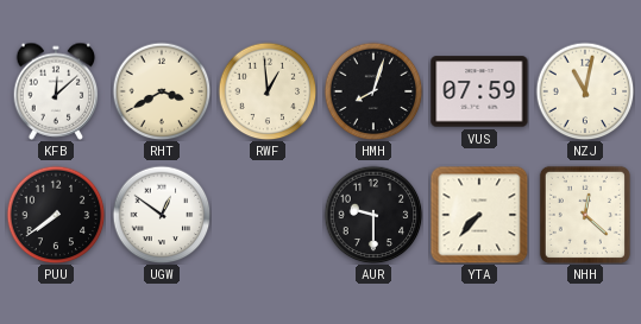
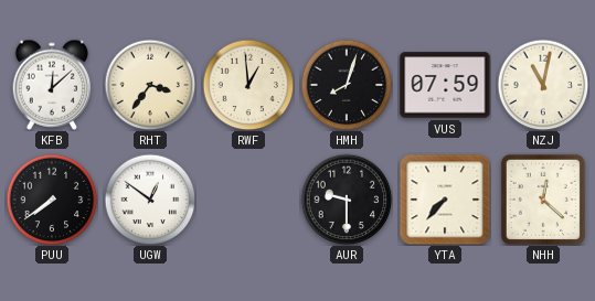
RHT: 3:40 -> 3:36 (150, 85)
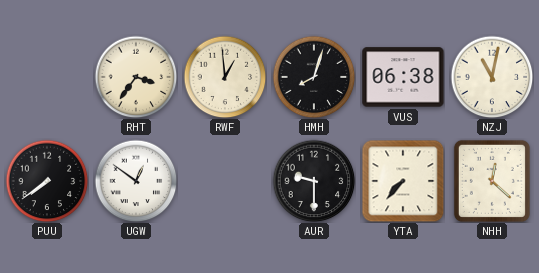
KFB: 12:08 -> none (52, 85)
VUS: 07:59 -> 06:38 (403, 77)
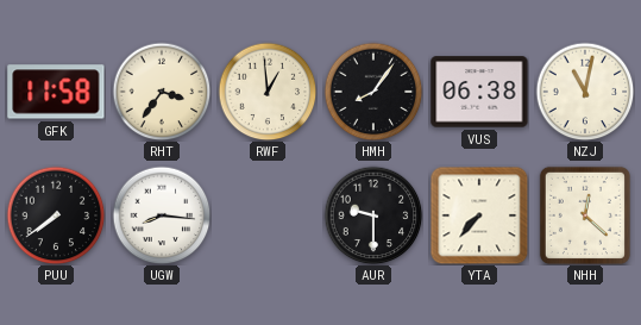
GFK: none -> 11:58 (56, 92)
HMH: 8:03 -> 8:06 (373, 92)
UGW: 12:51 -> 8:16 (162, 215)
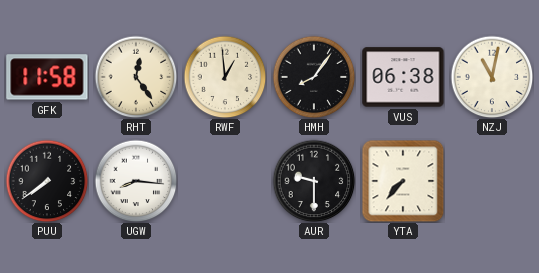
RHT: 3:36 -> 12:24 (136, 77)
NHH: 12:22 -> none (585, 215)
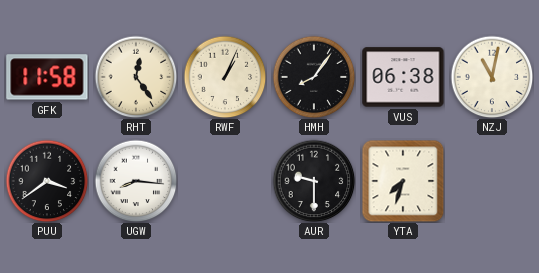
RWF: 12:59 -> 1:04 (225, 77)
PUU: 7:39 -> 3:39 (47, 181)
YTA: 7:37 -> 7:33 (403, 181)
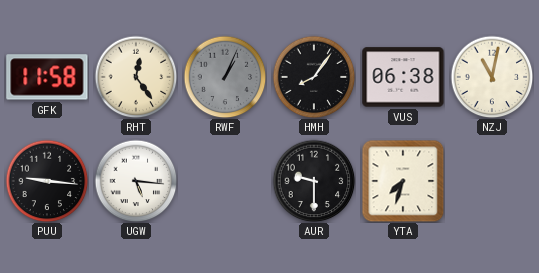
RWF dial: cream -> grey (225, 77)
PUU: 3:39 -> 9:16 (47, 181)
UGW: 8:16 -> 5:16 (136, 181)
